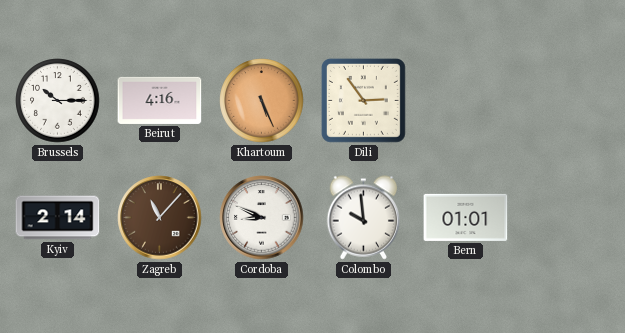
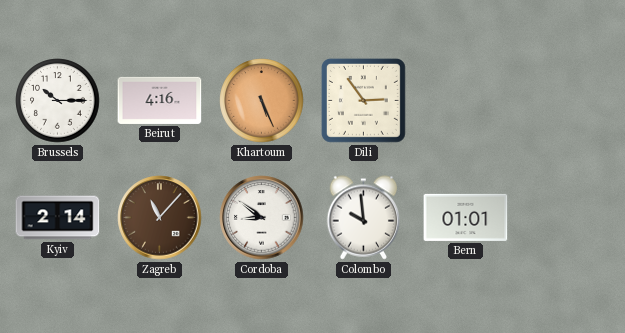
Cordoba: 8:49 -> 8:51 (262, 218)
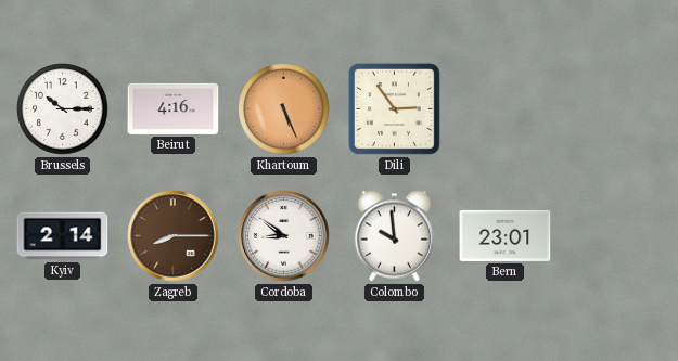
Zagreb: 11:07 -> 8:15 (174, 236)
Bern: 01:01 -> 23:01 (506, 235)
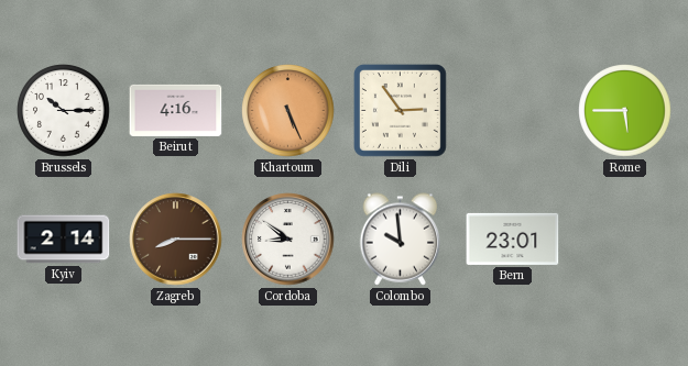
Rome: none -> 5:45 (625, 111)
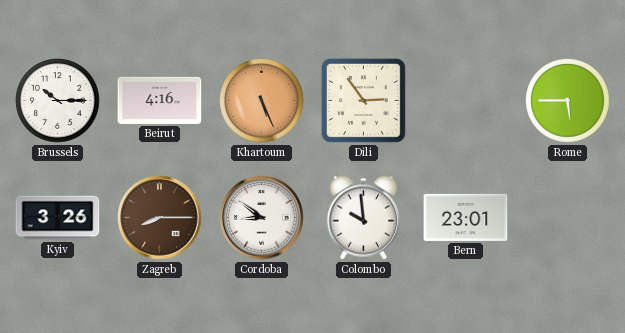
Kyiv: 2:14 -> 3:26 (58, 218)
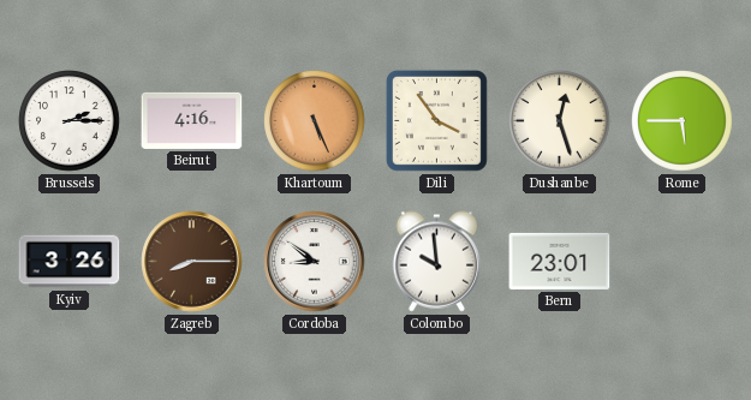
Brussels: 10:15 -> 2:15 (70, 121)
Dili: 2:54 -> 3:54 (436, 120)
Dushanbe: none -> 12:27 (560, 121)
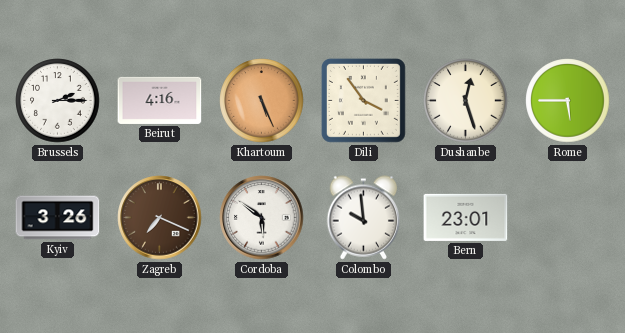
Zagreb: 8:15 -> 7:19 (160, 218)
Cordoba: 8:51 -> 5:51 (262, 218)
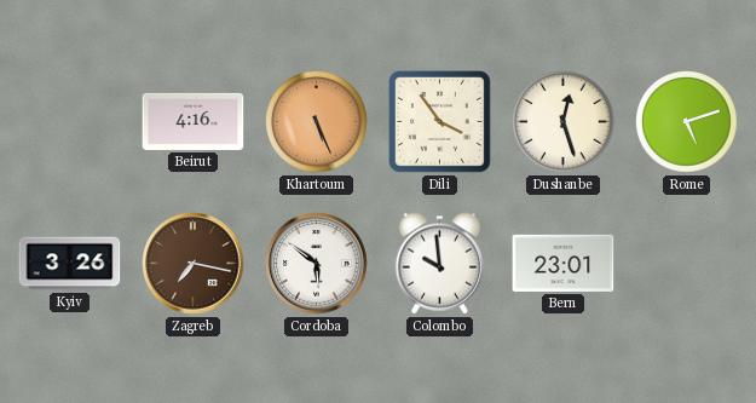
Brussels: 2:15 -> none (58, 101)
Rome: 5:45 -> 5:12 (687, 122)
Zagreb: 7:19 -> 7:17 (194, 264)
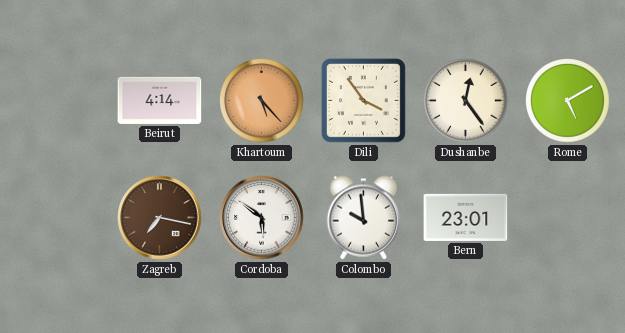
Beirut: 4:16 -> 4:14 (160, 100)
Khartoum: 5:26 -> 5:23 (262, 101)
Dushanbe: 12:27 -> 12:24 (466, 101)
Rome: 5:12 -> 5:10 (568, 101)
Kyiv: 3:26 -> none (70, 264)
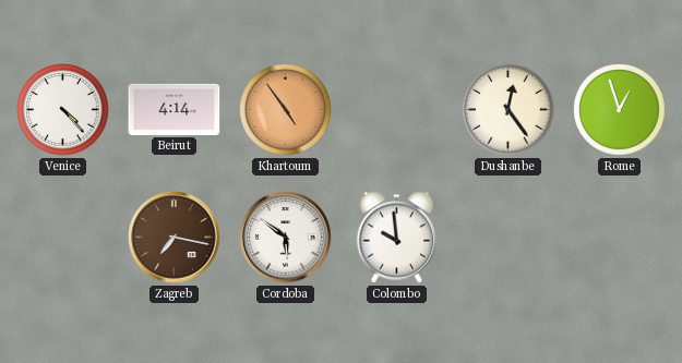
Venice: none -> 4:23 (63, 110)
Khartoum: 5:23 -> 4:54 (286, 110)
Dili: 3:54 -> none (363, 100)
Rome: 5:10 -> 12:57 (620, 110)
Bern: 23:01 -> none (466, 217)
